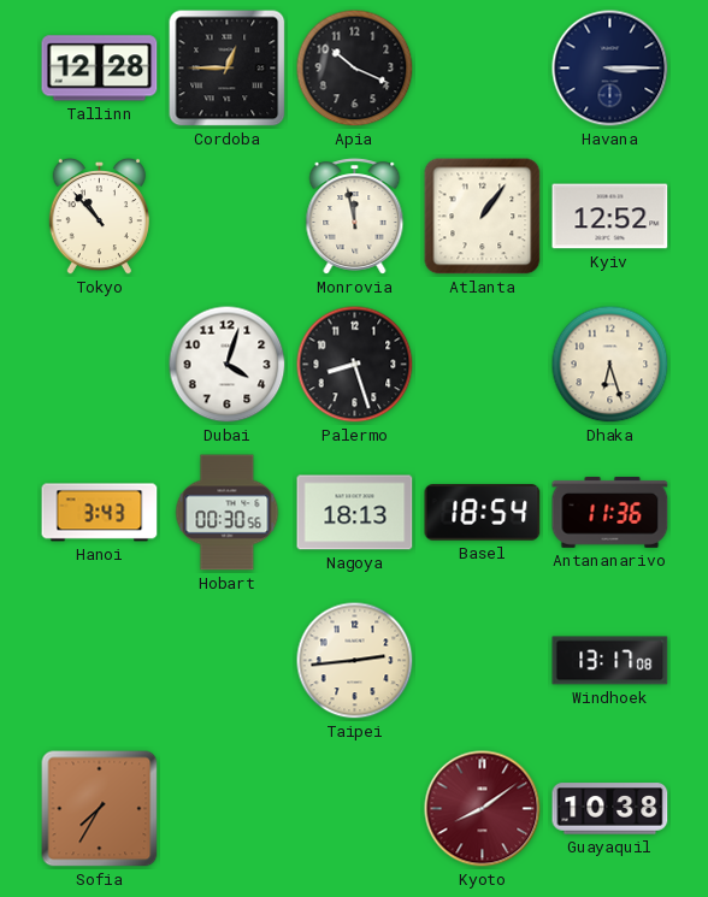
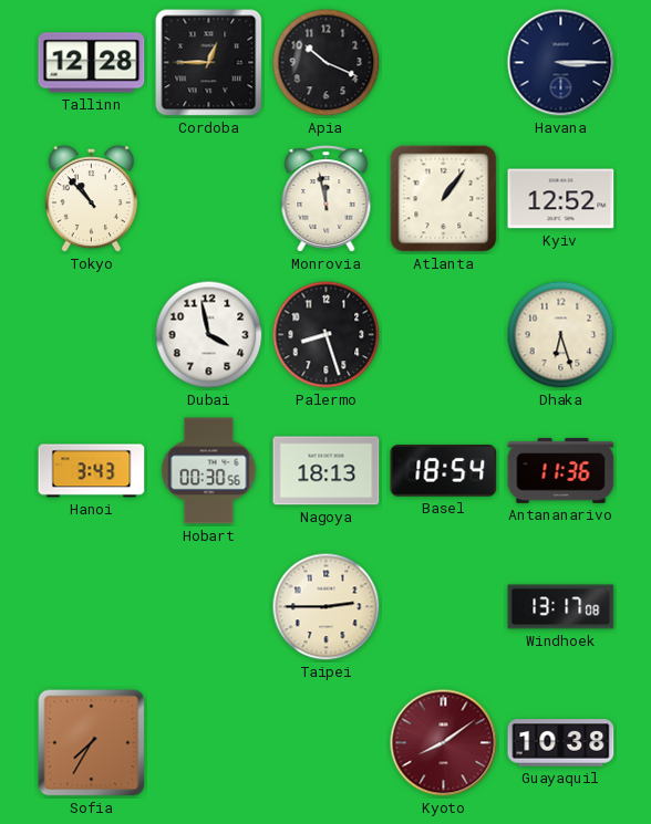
Dubai: 4:03 -> 3:58 (209, 335)
Taipei: 2:44 -> 2:45 (327, 607)
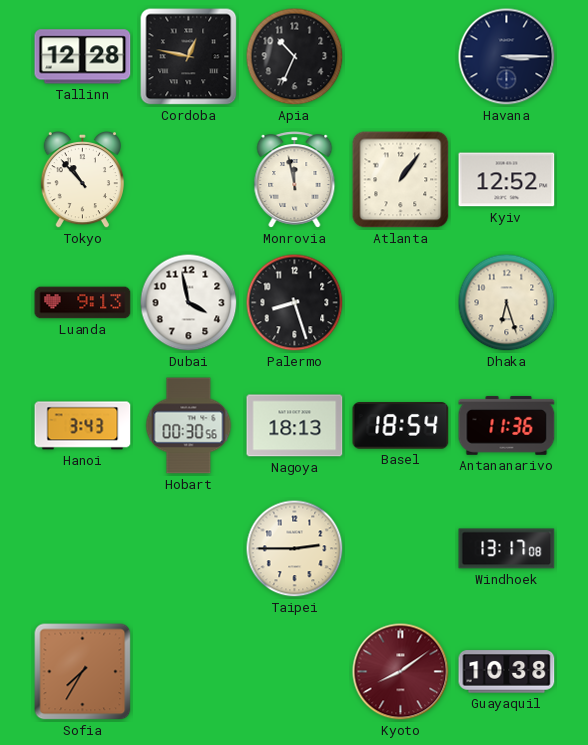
Cordoba: 12:45 -> 12:47 (189, 57)
Apia: 10:19 -> 10:34 (295, 57)
Luanda: none -> 9:13 (83, 303)
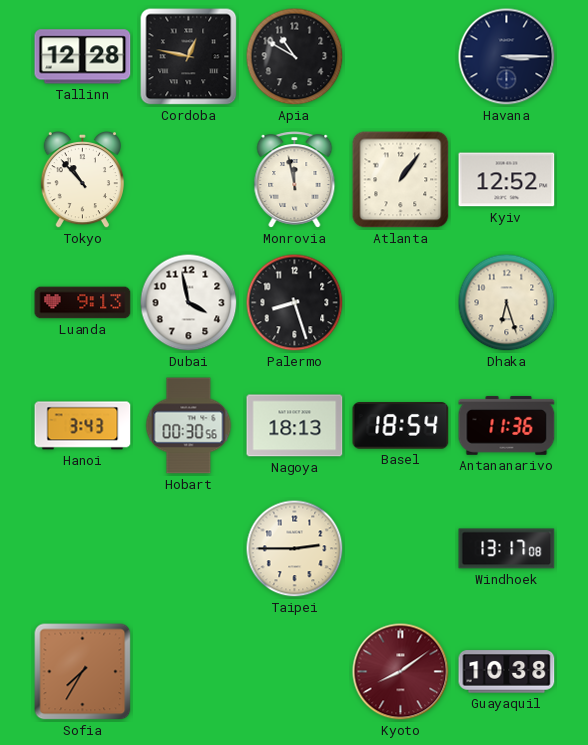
Apia: 10:34 -> 10:50 (295, 57)
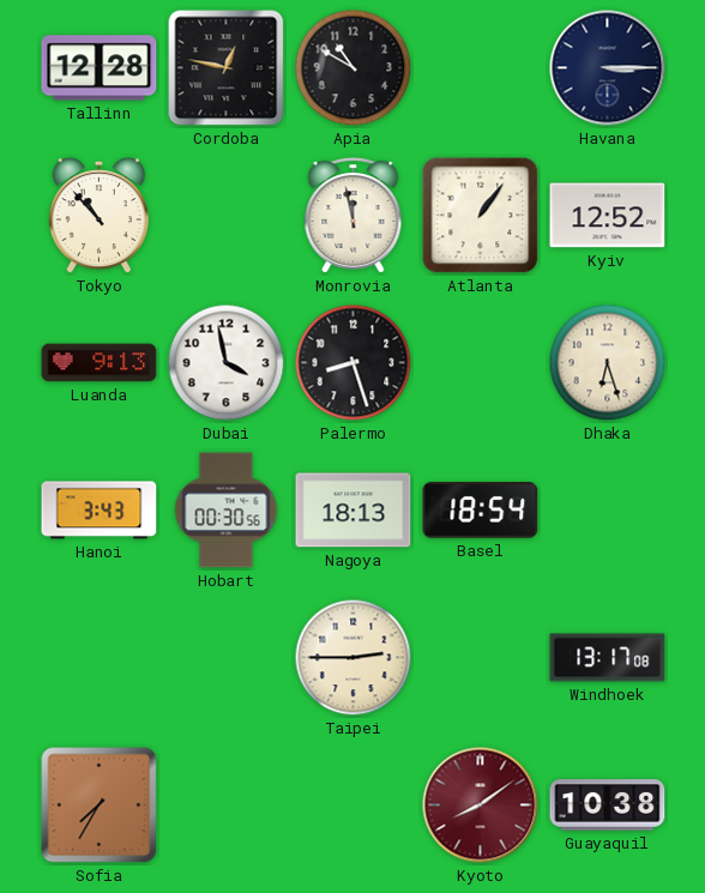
Antananarivo: 11:36 -> none (507, 425)
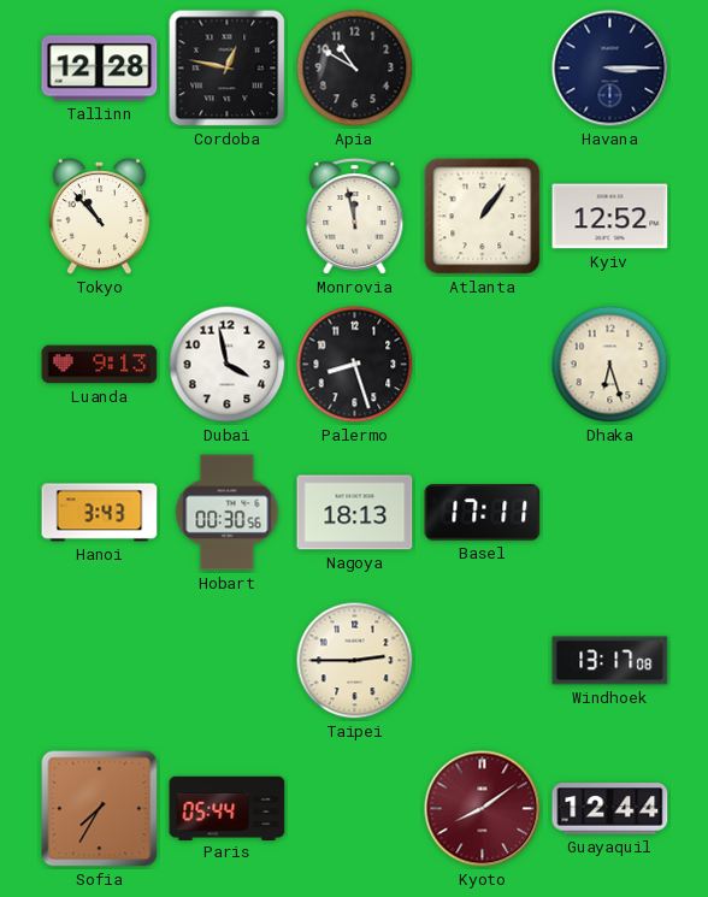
Basel: 18:54 -> 17:11 (483, 513)
Paris: none -> 05:44 (228, 808)
Guayaquil: 10:38 -> 12:44 (610, 809)
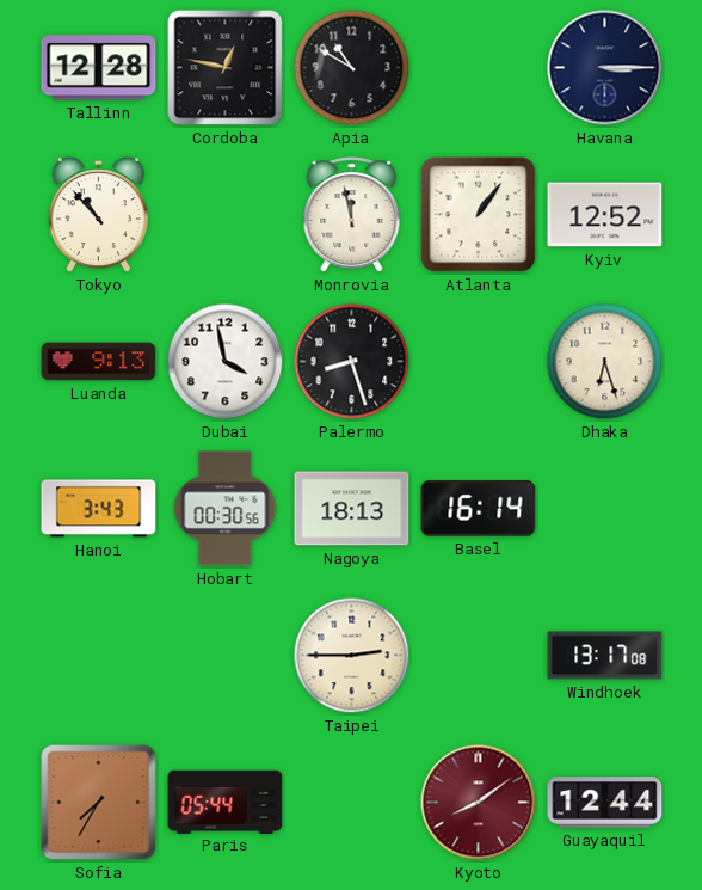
Basel: 17:11 -> 16:14 (479, 509)
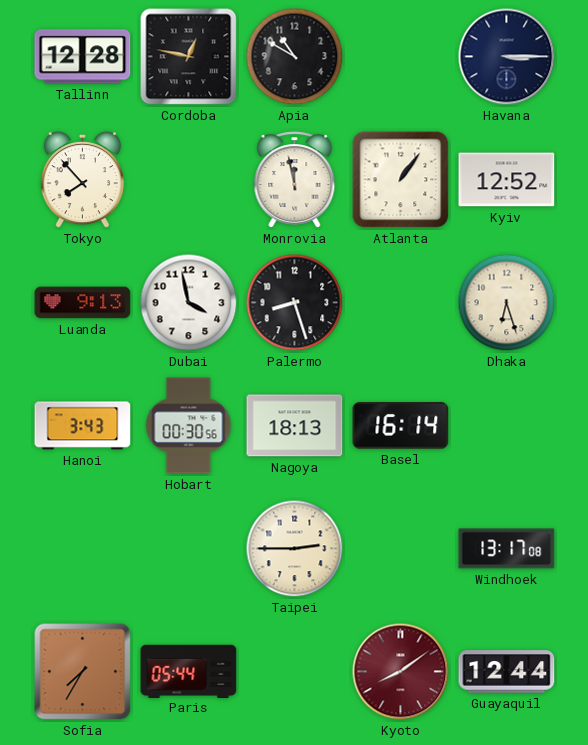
Tokyo: 10:53 -> 7:53 (82, 180)
